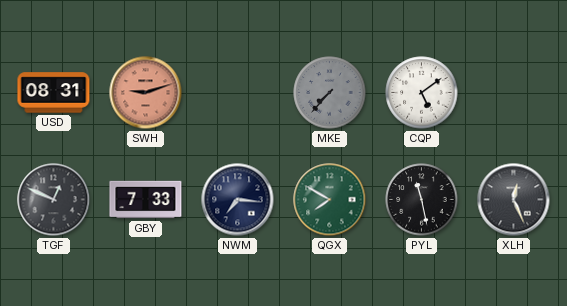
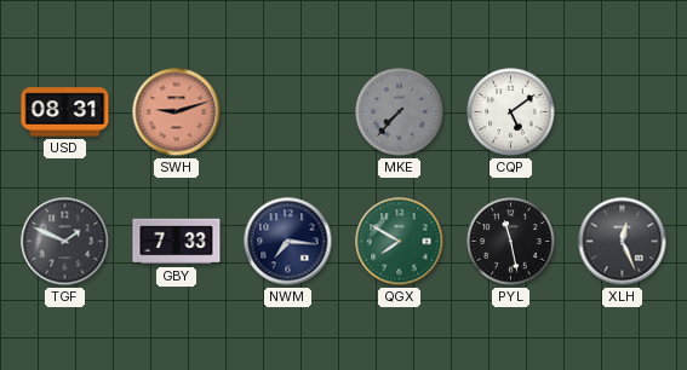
TGF: 12:49 -> 1:49 (65, 242)
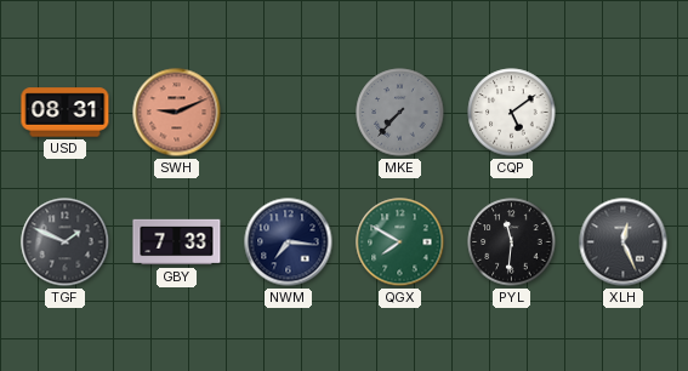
SWH: 9:12 -> 9:11 (177, 113)
PYL: 11:28 -> 11:31 (512, 242)
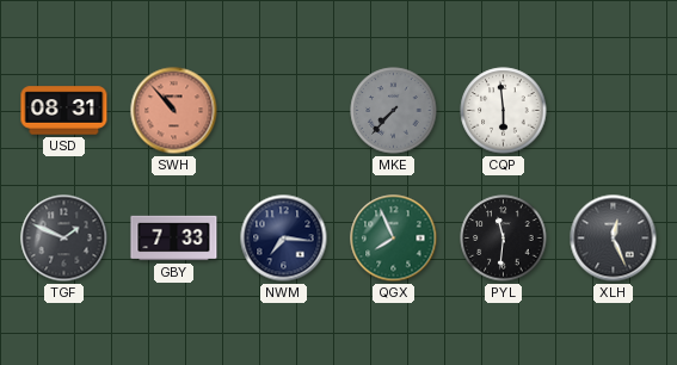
SWH: 9:11 -> 10:53 (174, 111)
CQP: 5:09 -> 5:59 (504, 111)
QGX: 7:50 -> 7:56 (394, 239)
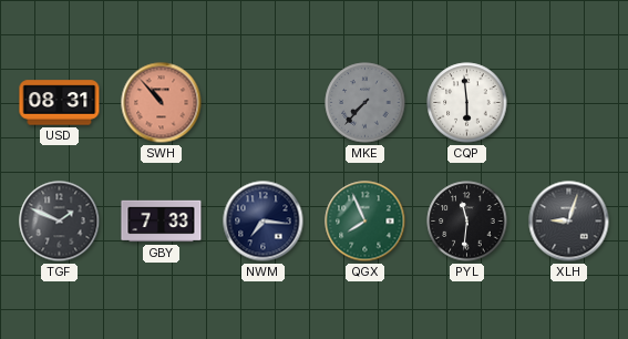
XLH: 12:26 -> 9:03 (569, 222)
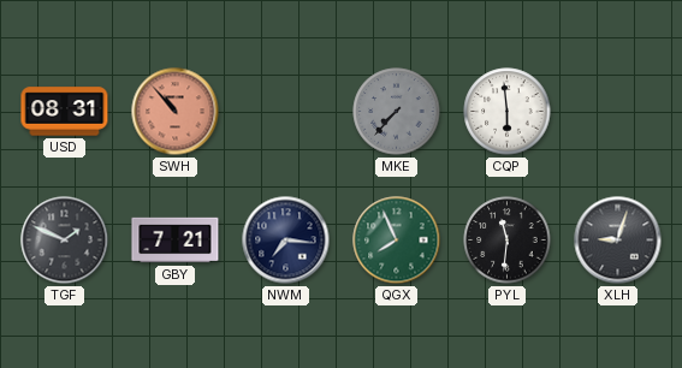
GBY: 7:33 -> 7:21 (176, 241)
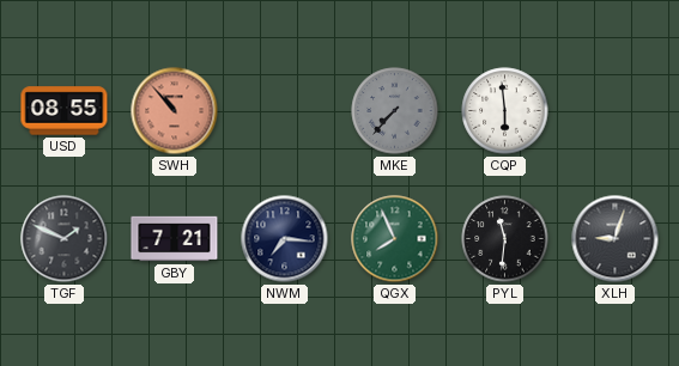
USD: 08:31 -> 08:55 (65, 111)
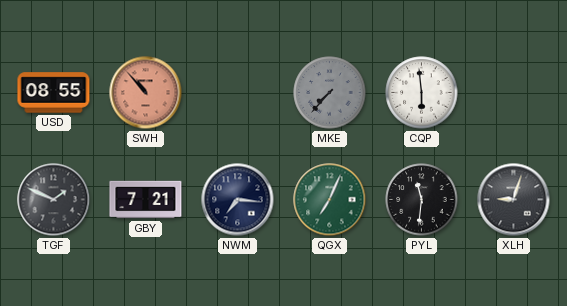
QGX: 7:56 -> 7:04 (330, 200)
